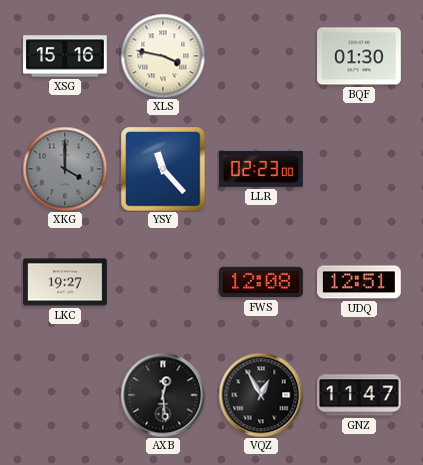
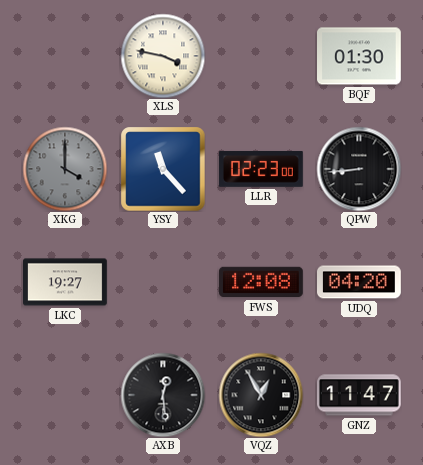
XSG: 15:16 -> none (66, 56)
QPW: none -> 8:44 (359, 169)
UDQ: 12:51 -> 04:20 (360, 282)
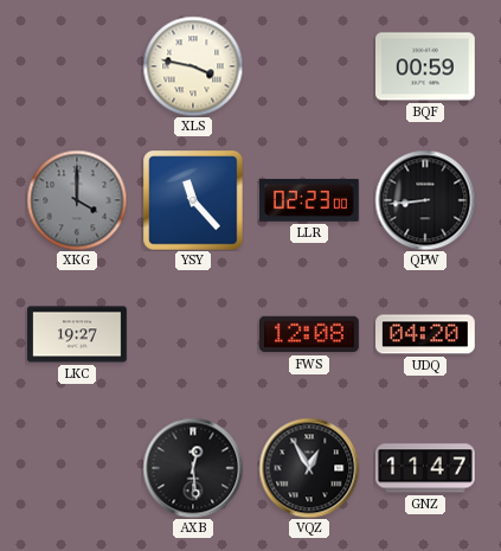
BQF: 01:30 -> 00:59 (426, 66)
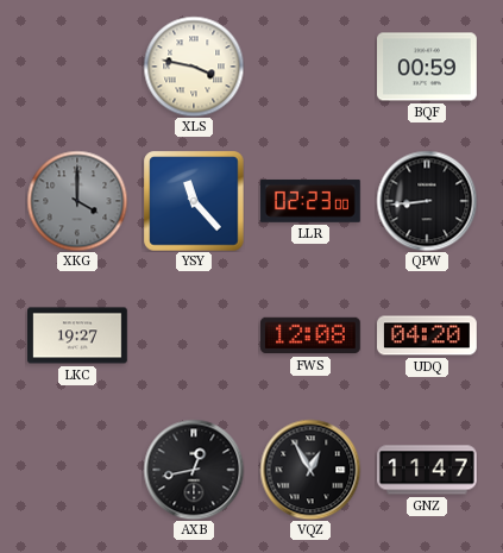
AXB: 12:29 -> 12:43 (194, 470)
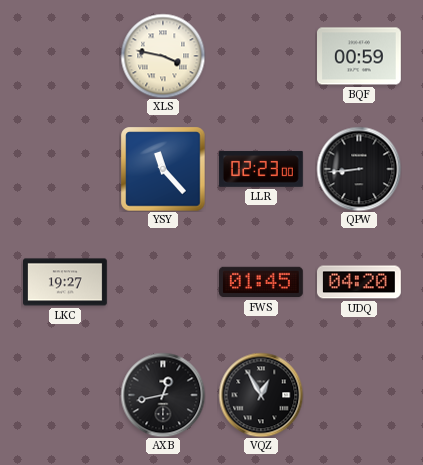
XKG: 4:00 -> none (77, 201)
FWS: 12:08 -> 01:45 (262, 282)
GNZ: 11:47 -> none (428, 470)
